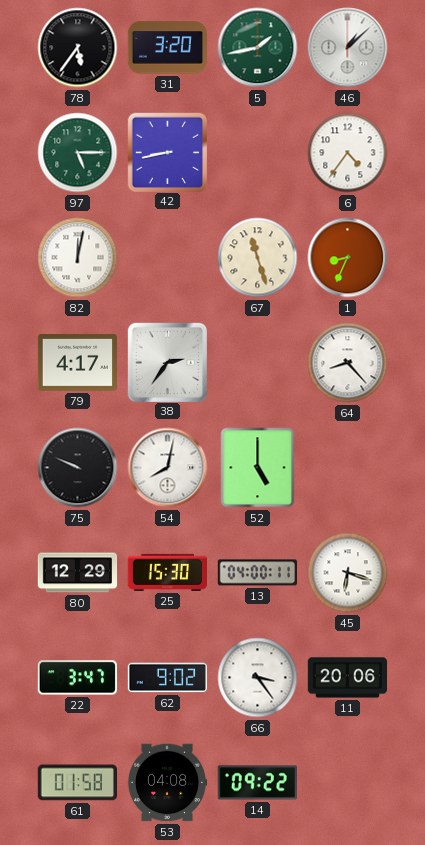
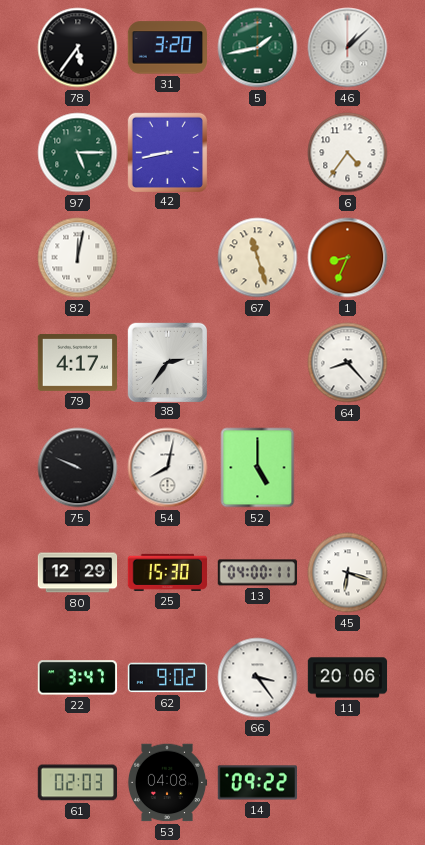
61: 01:58 -> 02:03 (77, 783)
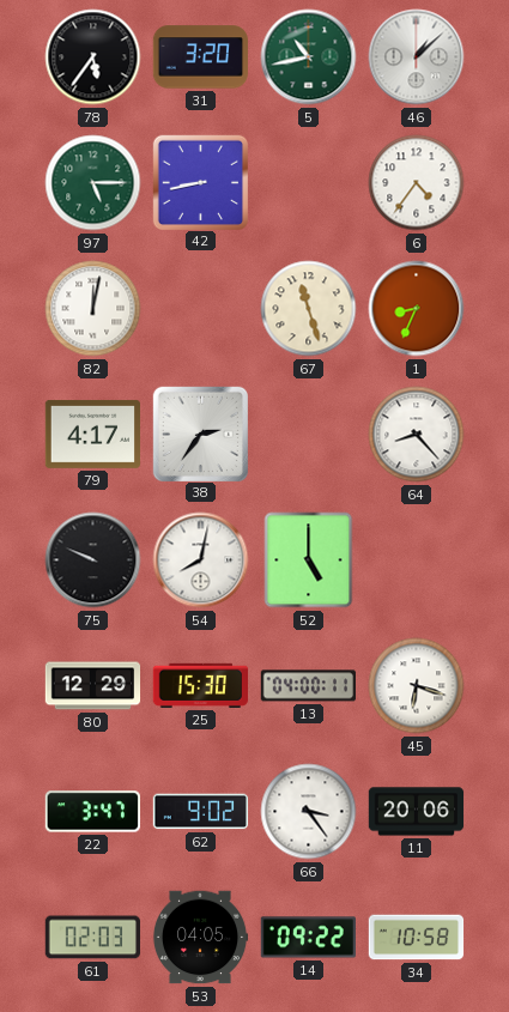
5: 1:43 -> 10:43 (309, 57)
53: 04:08 -> 04:05 (200, 938)
34: none -> 10:58 (417, 938)
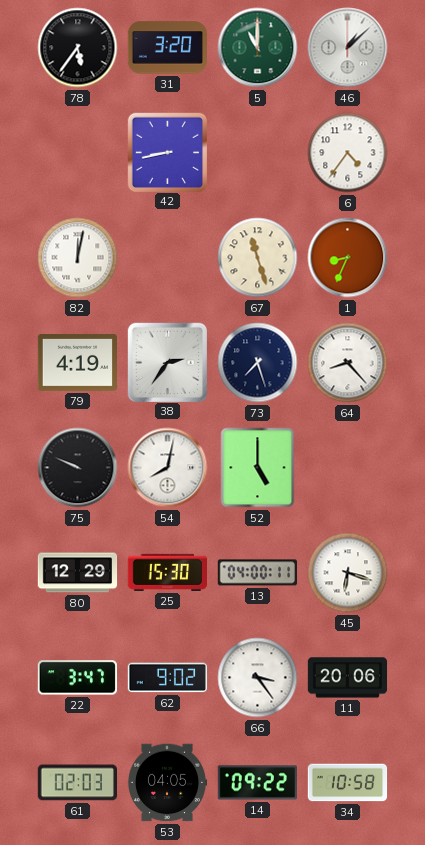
5: 10:43 -> 11:00 (258, 48)
97: 5:15 -> none (93, 183)
79: 4:17 -> 4:19 (77, 362)
73: none -> 7:27 (258, 363)
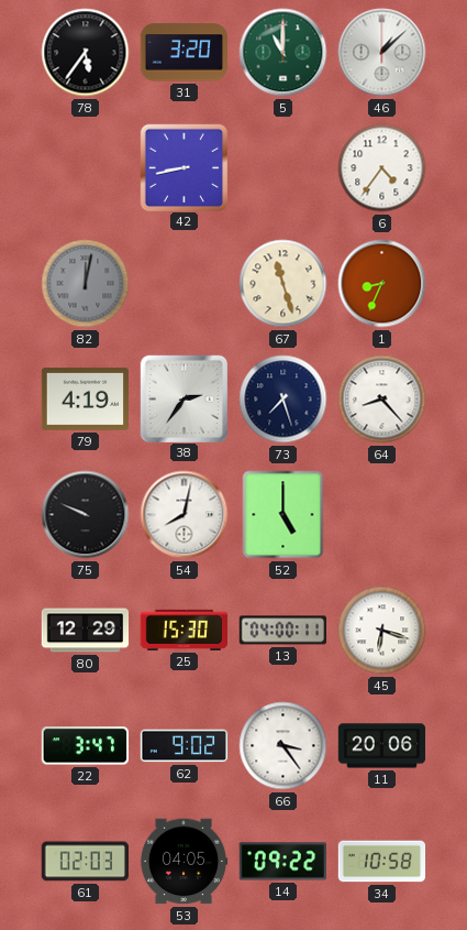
82 dial: white -> grey (86, 284)
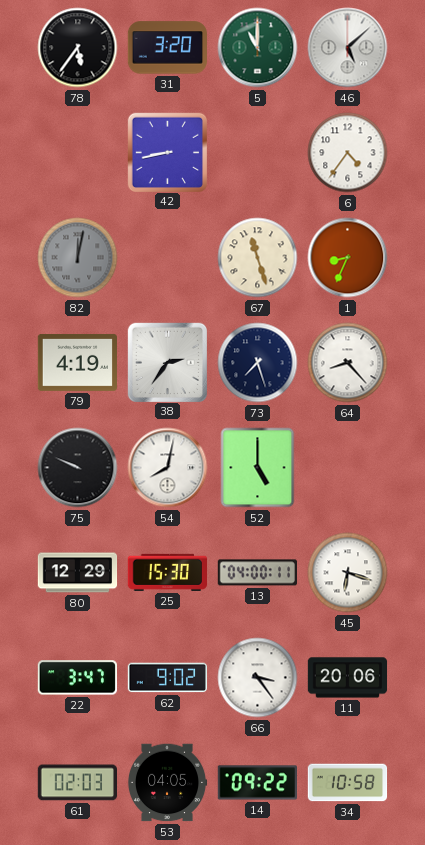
46: 1:08 -> 5:08 (348, 48)
